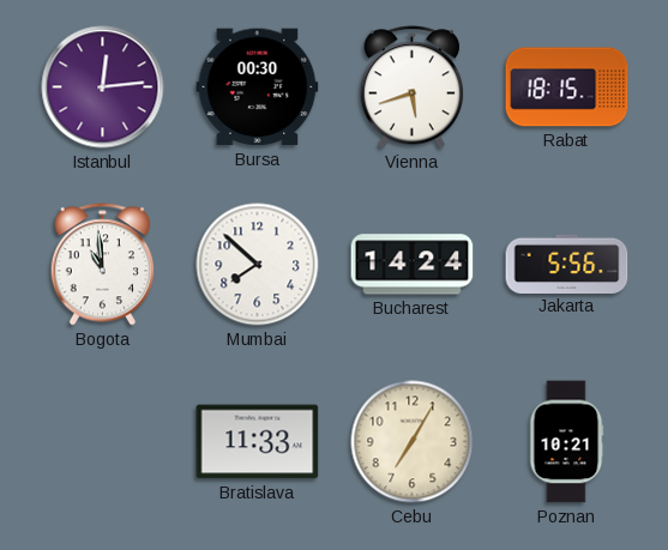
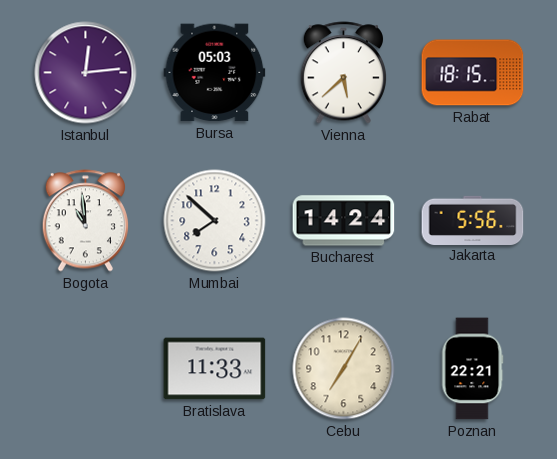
Bursa: 00:30 -> 05:03 (215, 73)
Vienna: 5:42 -> 5:38 (343, 73)
Poznan: 10:21 -> 22:21 (472, 369)
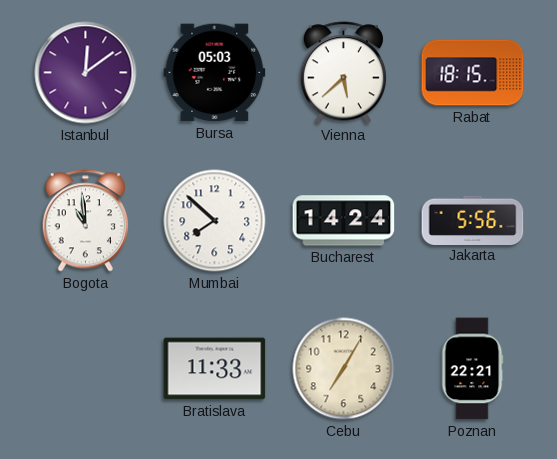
Istanbul: 12:14 -> 12:09 (86, 73)
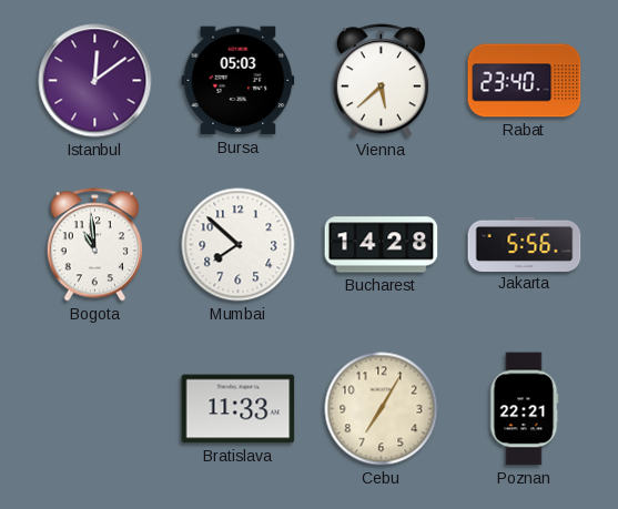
Rabat: 18:15 -> 23:40 (525, 81)
Bucharest: 14:24 -> 14:28 (382, 245)
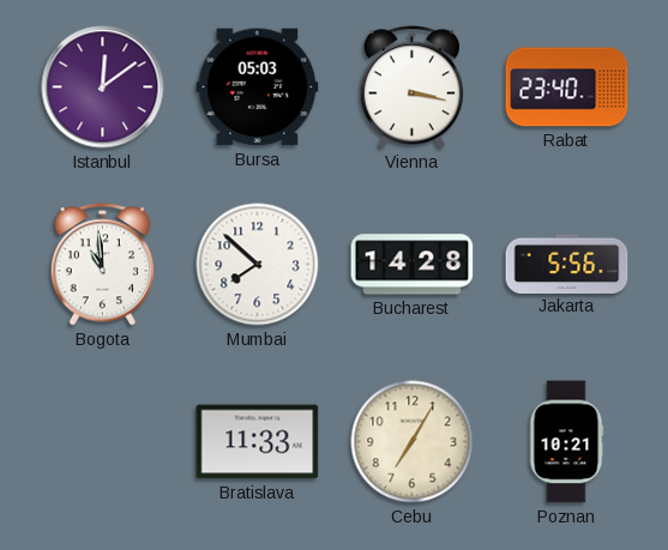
Vienna: 5:38 -> 3:17 (411, 87)
Poznan: 22:21 -> 10:21 (566, 442)
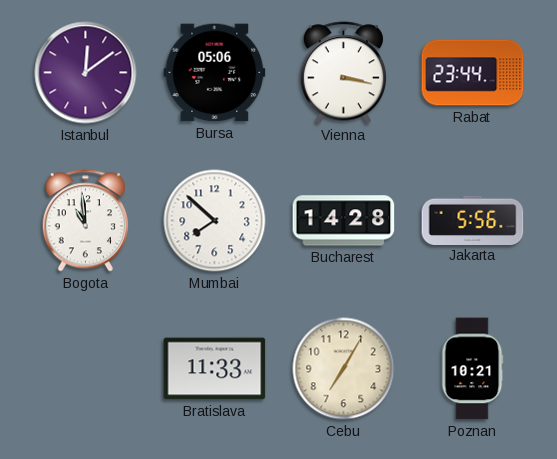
Bursa: 05:03 -> 05:06 (215, 73)
Rabat: 23:40 -> 23:44 (473, 73)
